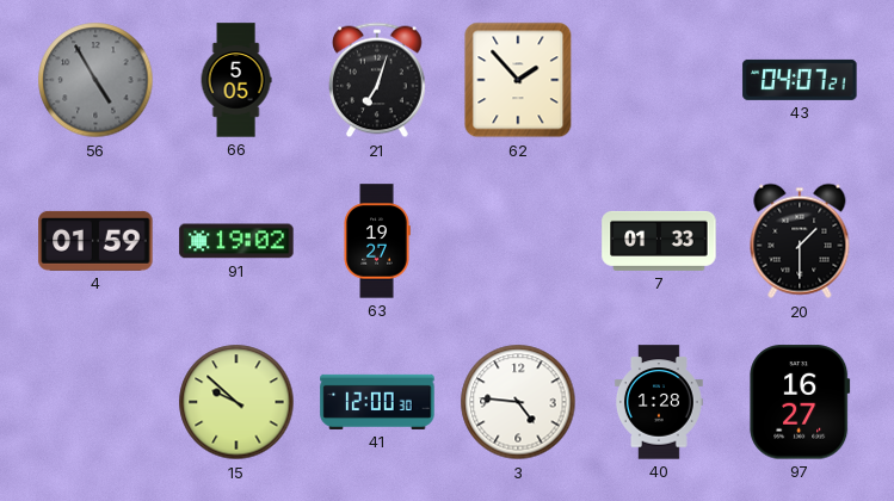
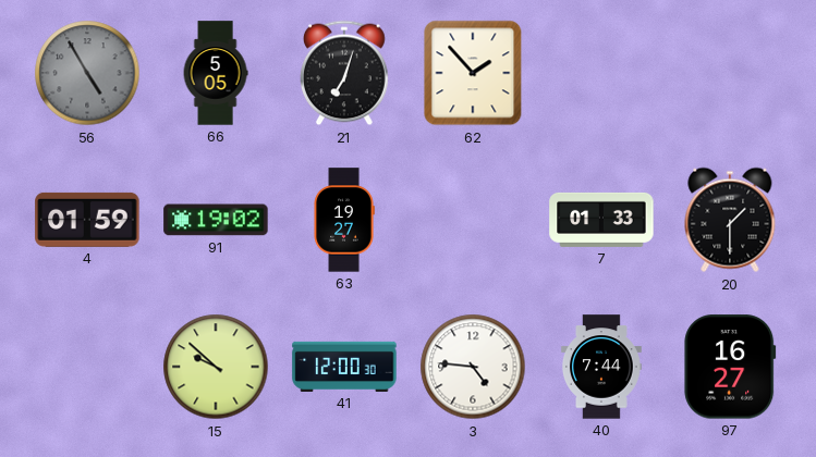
43: 04:07 -> none (800, 80)
40: 1:28 -> 7:44 (601, 367)
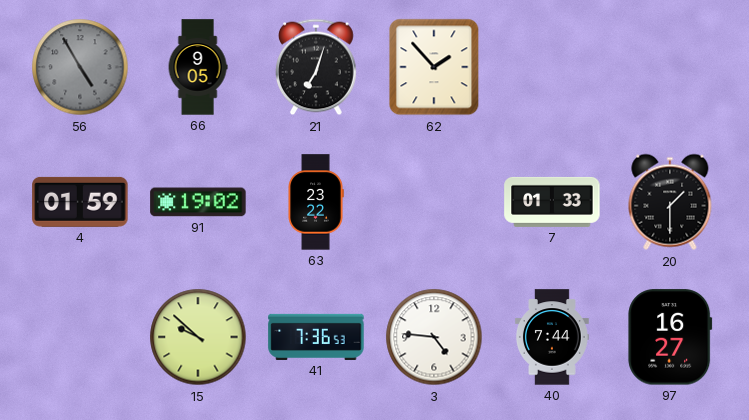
66: 5:05 -> 9:05 (198, 67)
63: 19:27 -> 23:22 (316, 202)
41: 12:00 -> 7:36 (316, 337)
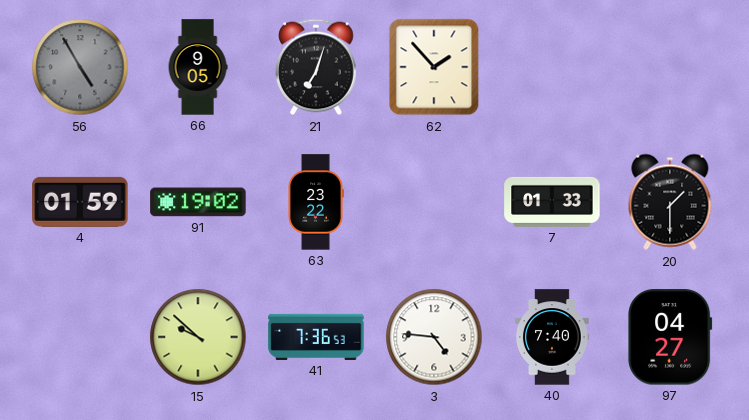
40: 7:44 -> 7:40 (552, 337)
97: 16:27 -> 04:27 (670, 337)
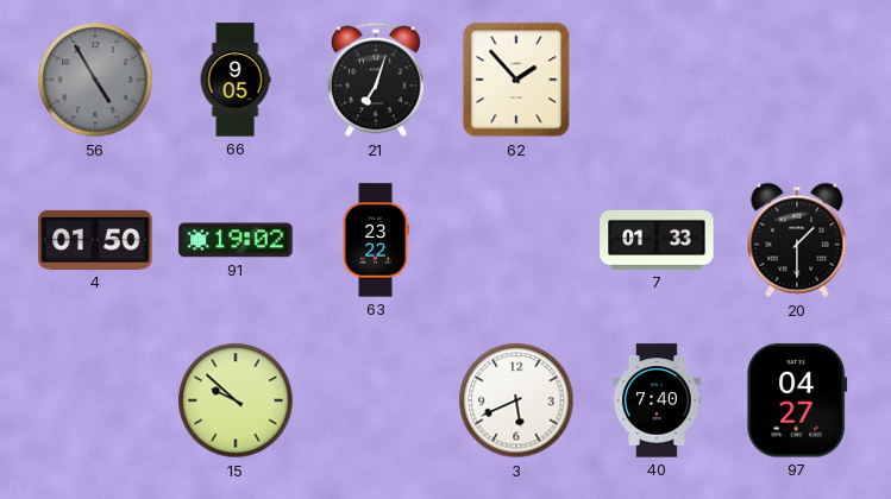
4: 01:59 -> 01:50 (95, 240)
41: 7:36 -> none (316, 337)
3: 4:46 -> 5:41 (516, 400)
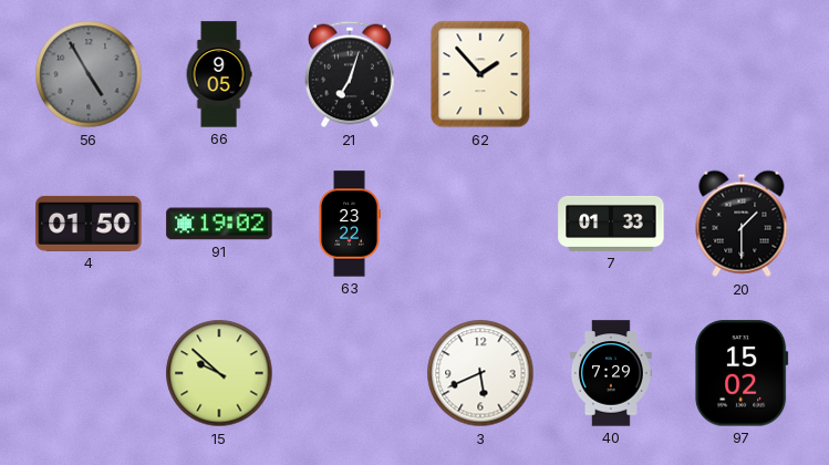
40: 7:40 -> 7:29 (611, 373)
97: 04:27 -> 15:02 (742, 373)
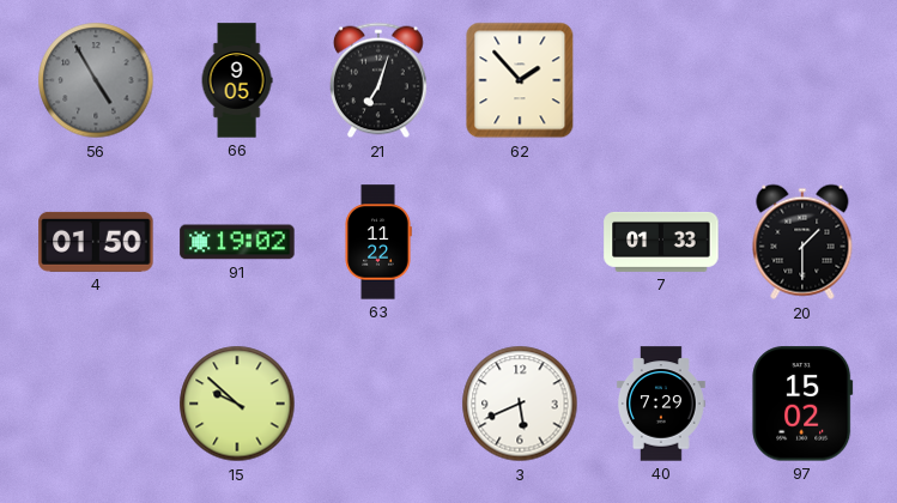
63: 23:22 -> 11:22 (378, 242)
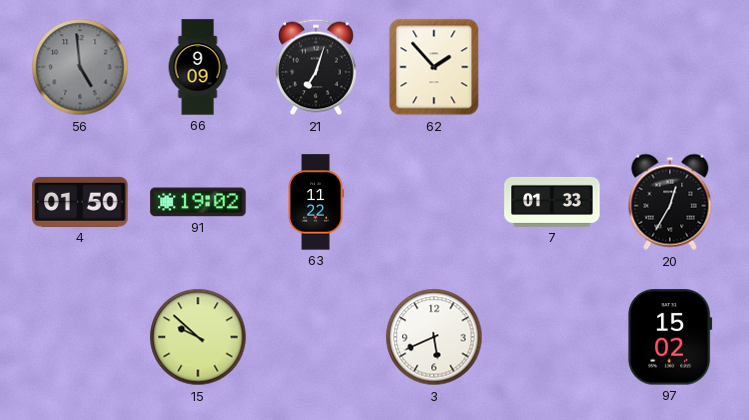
56: 4:55 -> 4:59 (80, 67)
66: 9:05 -> 9:09 (198, 67)
20: 1:30 -> 12:35 (670, 202)
40: 7:29 -> none (661, 404)
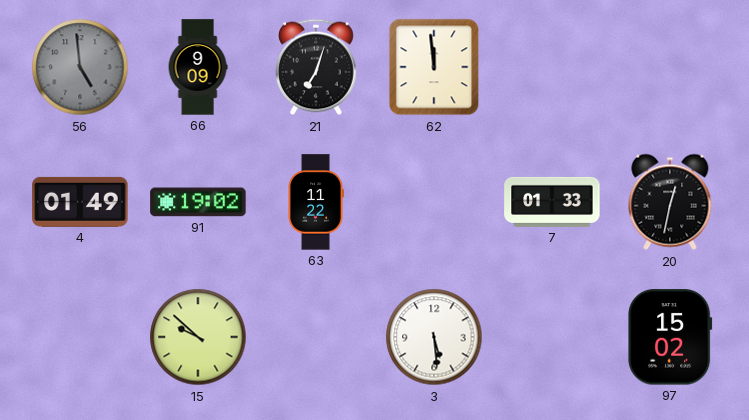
62: 1:53 -> 11:59 (434, 67)
4: 01:50 -> 01:49 (80, 202)
20: 12:35 -> 12:32 (670, 202)
3: 5:41 -> 5:29 (434, 337)
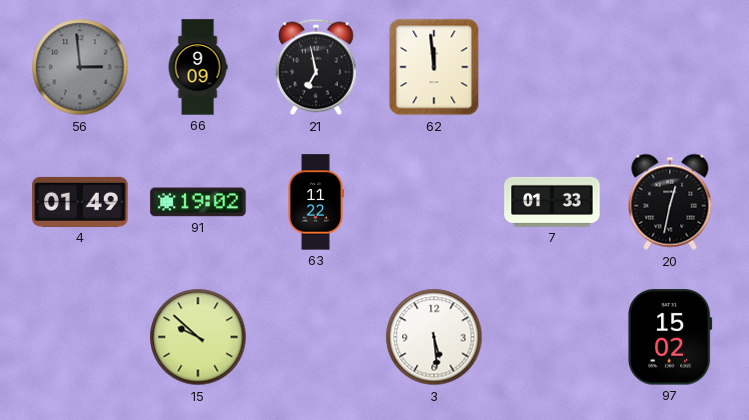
56: 4:59 -> 2:59 (80, 67)
21: 7:03 -> 6:58 (317, 67)
